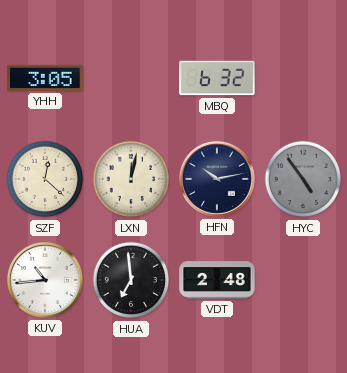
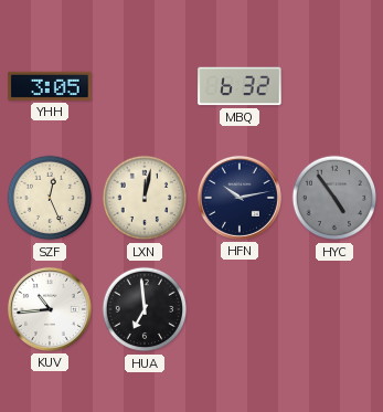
SZF: 12:22 -> 12:26 (50, 198)
VDT: 2:48 -> none (217, 280)
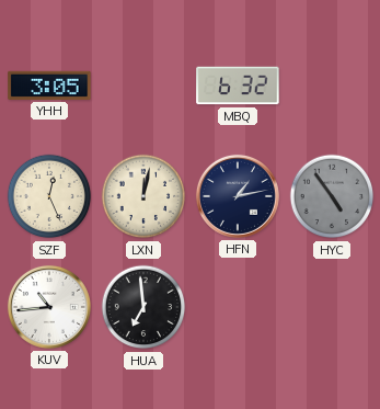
HFN: 10:13 -> 1:13 (238, 196)
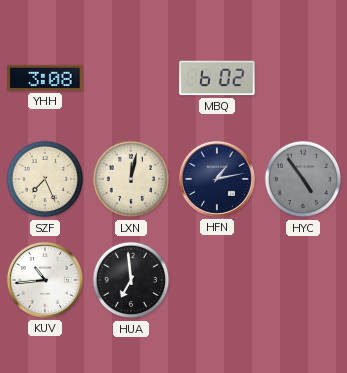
YHH: 3:05 -> 3:08 (45, 78)
MBQ: 6:32 -> 6:02 (217, 78)
SZF: 12:26 -> 7:26 (45, 179)
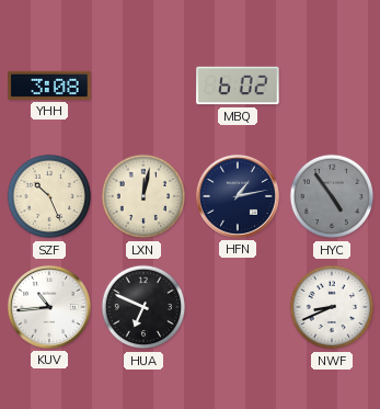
SZF: 7:26 -> 10:26 (49, 196)
HUA: 6:59 -> 6:49 (143, 307)
NWF: none -> 8:41 (332, 307)
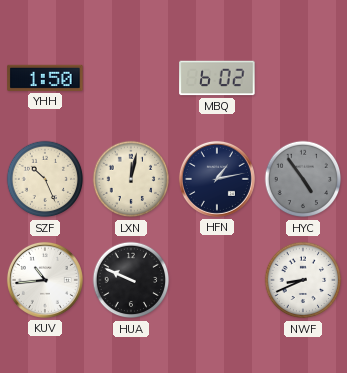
YHH: 3:08 -> 1:50 (45, 78)
HUA: 6:49 -> 9:49 (131, 280)
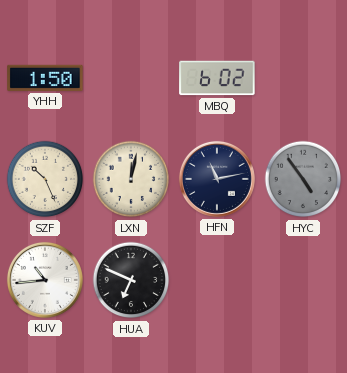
HFN: 1:13 -> 11:13 (217, 179)
HUA: 9:49 -> 6:49 (131, 280)
NWF: 8:41 -> none (303, 280)
